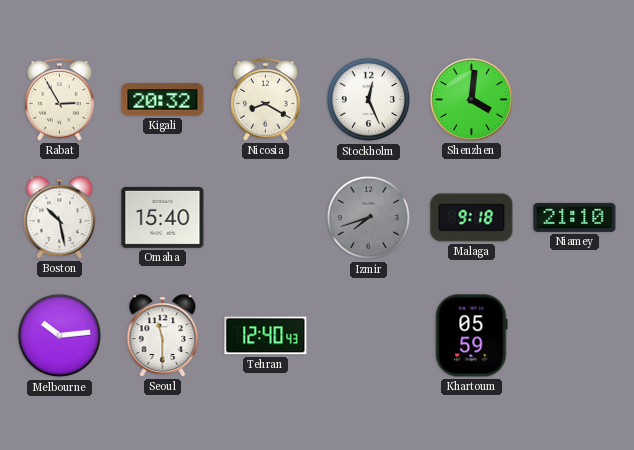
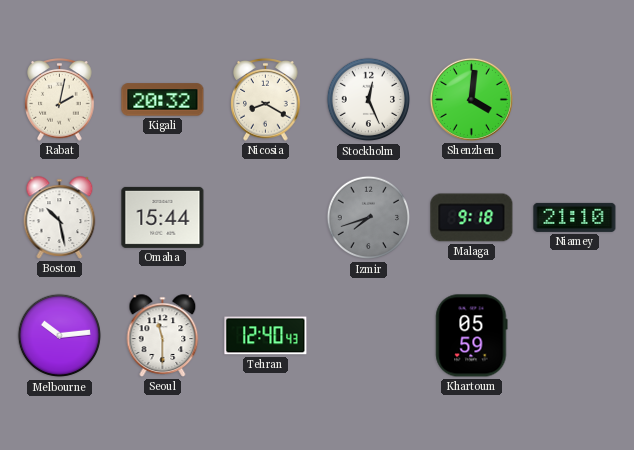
Rabat: 2:55 -> 2:02 (60, 100)
Omaha: 15:40 -> 15:44 (163, 217)
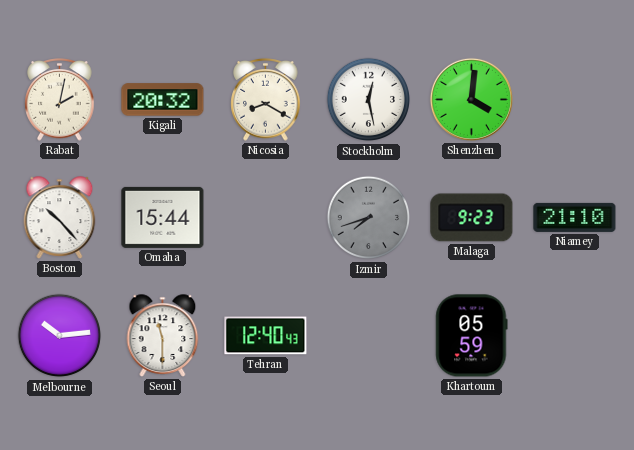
Stockholm: 12:26 -> 12:28 (369, 100)
Boston: 10:28 -> 10:23 (60, 218)
Malaga: 9:18 -> 9:23 (472, 218)
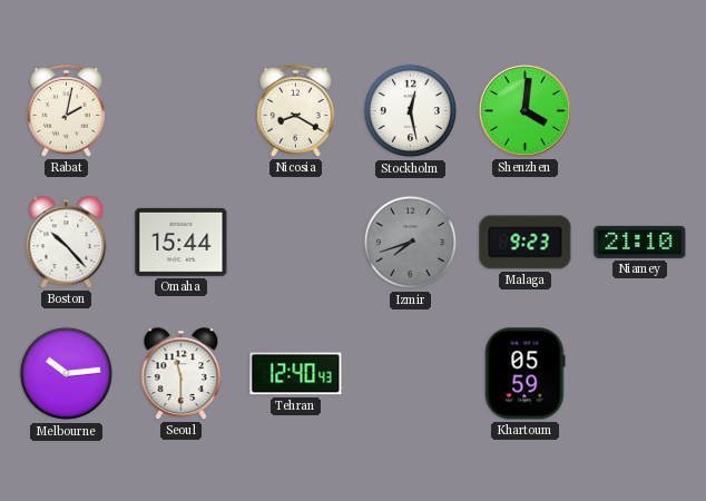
Kigali: 20:32 -> none (163, 100)
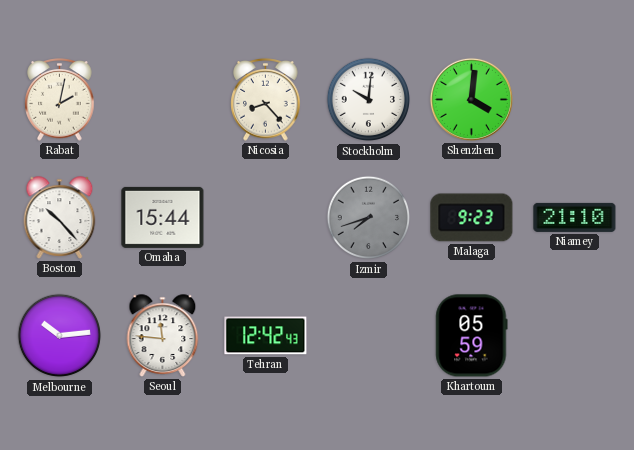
Nicosia: 8:20 -> 8:23 (266, 100)
Stockholm: 12:28 -> 10:01 (369, 100)
Seoul: 11:30 -> 11:46 (163, 336)
Tehran: 12:40 -> 12:42 (266, 336)
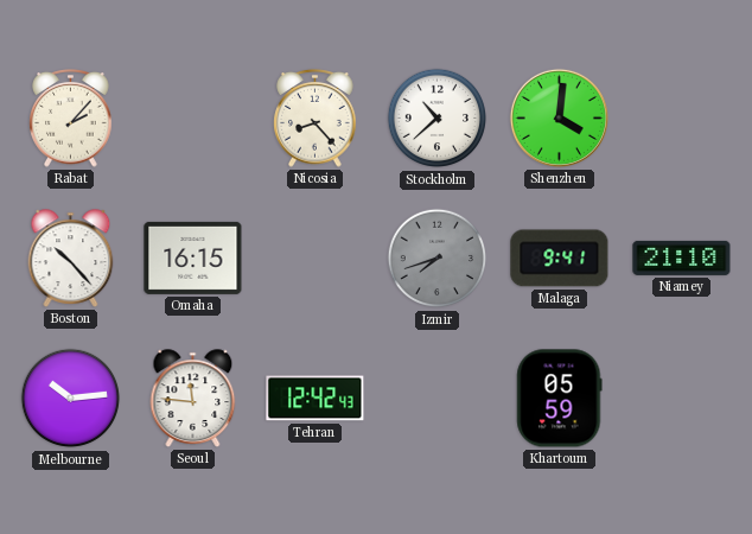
Rabat: 2:02 -> 2:07 (71, 119)
Stockholm: 10:01 -> 10:38 (438, 119)
Omaha: 15:44 -> 16:15 (193, 258)
Malaga: 9:23 -> 9:41 (560, 259)
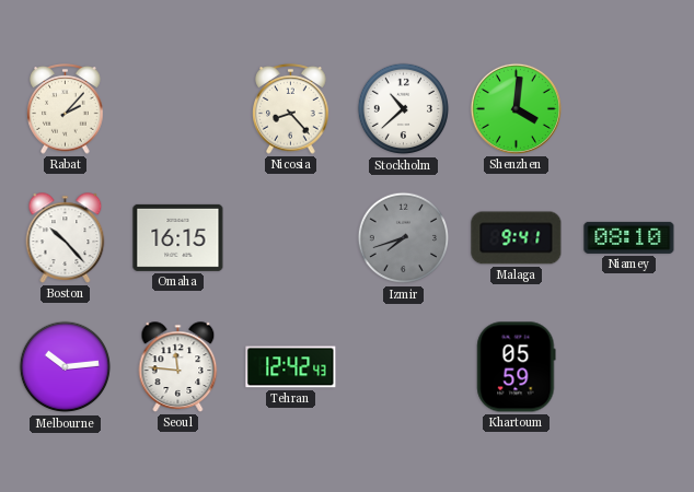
Niamey: 21:10 -> 08:10 (629, 237)
